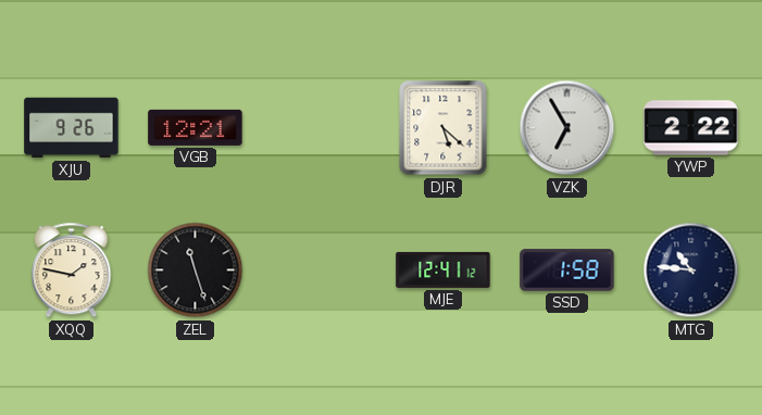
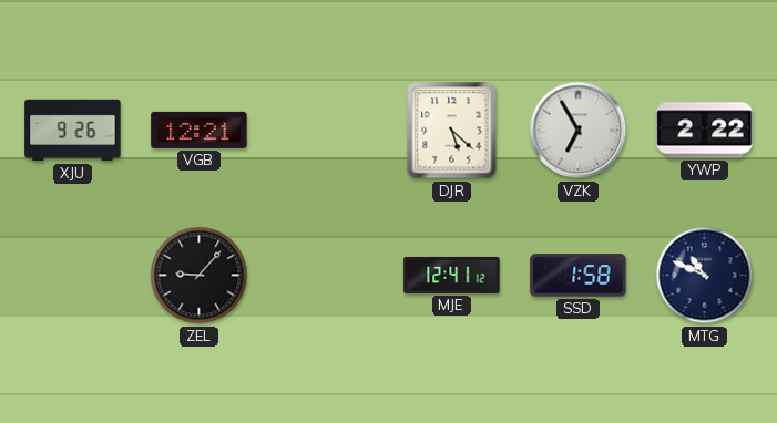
XQQ: 1:47 -> none (72, 271)
ZEL: 11:27 -> 9:07 (200, 276)
MTG: 10:46 -> 10:49 (705, 276)
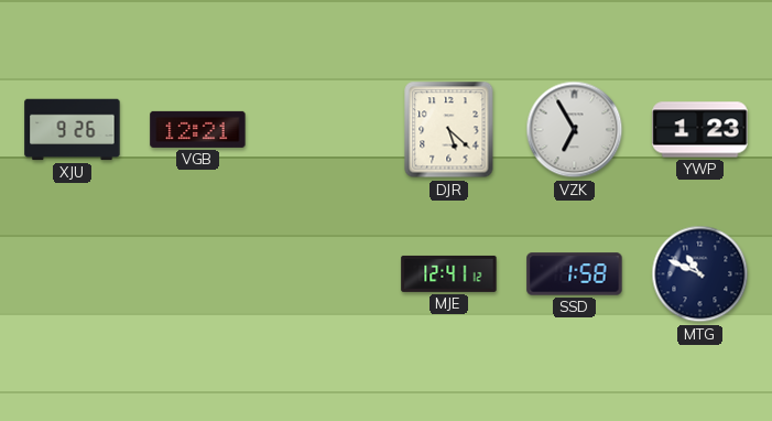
YWP: 2:22 -> 1:23 (700, 130)
ZEL: 9:07 -> none (200, 276)
